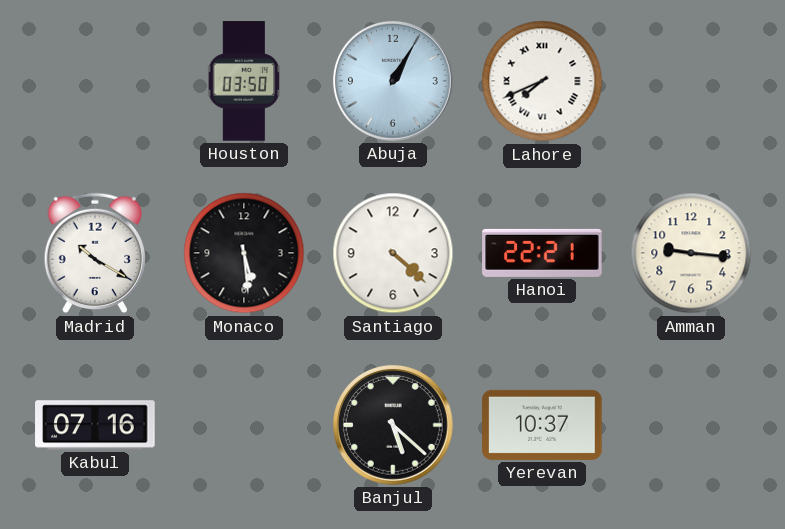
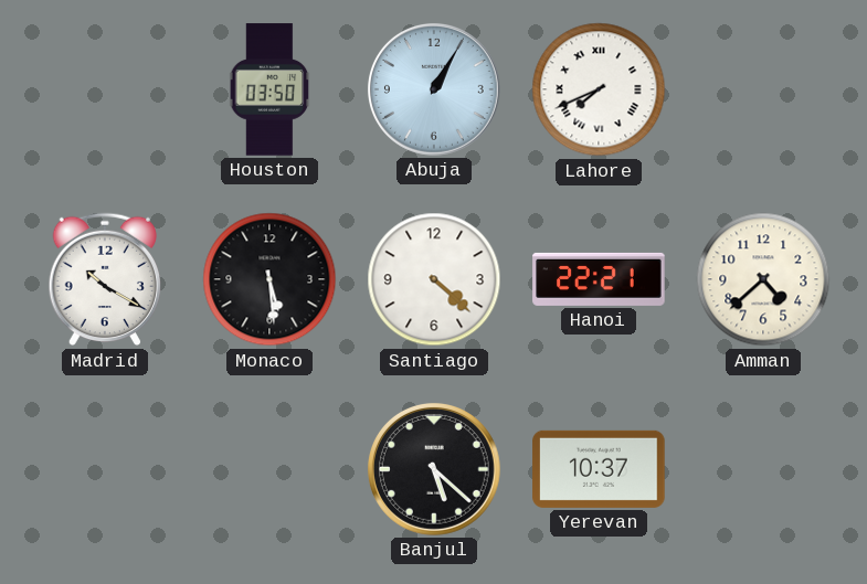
Amman: 9:16 -> 4:38 (763, 279)
Kabul: 07:16 -> none (95, 425)
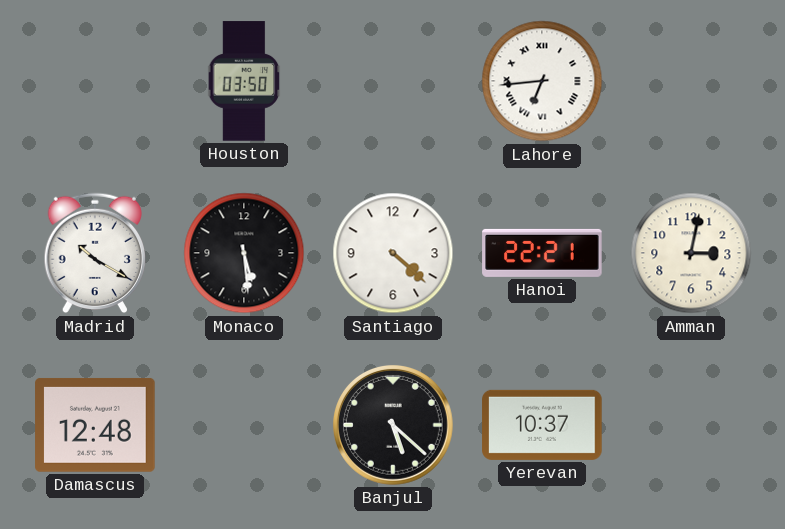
Abuja: 1:05 -> none (434, 89)
Lahore: 7:41 -> 6:44 (542, 81)
Amman: 4:38 -> 3:02 (691, 253)
Damascus: none -> 12:48 (95, 425)
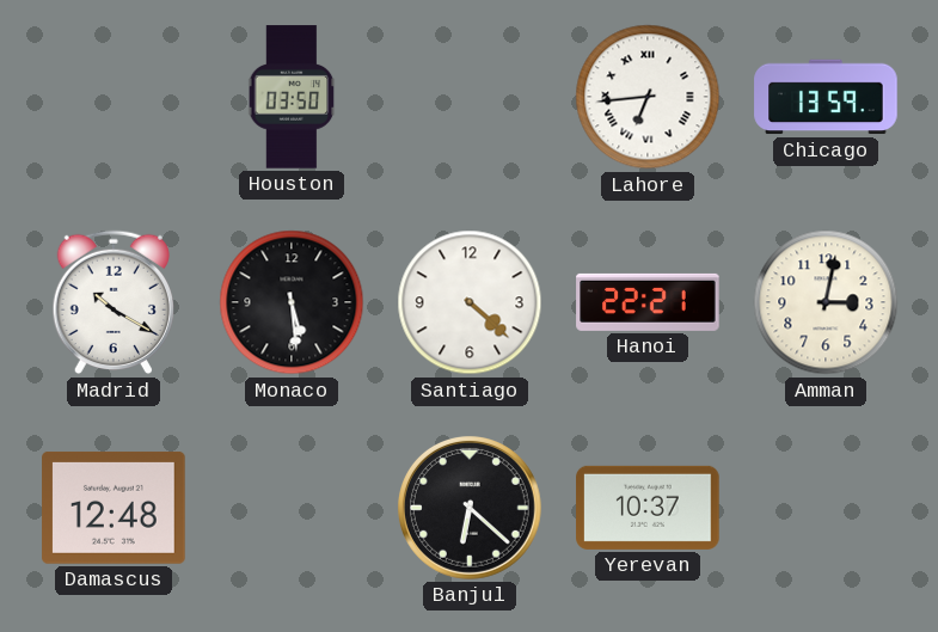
Chicago: none -> 13:59 (826, 97)
Banjul: 5:22 -> 6:22 (470, 508)
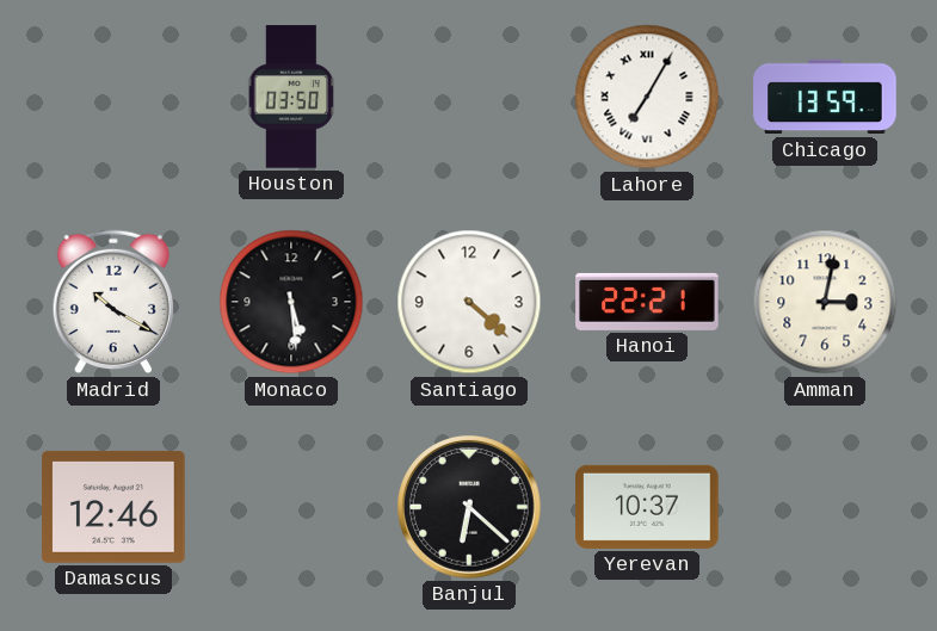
Lahore: 6:44 -> 7:05 (647, 97)
Damascus: 12:48 -> 12:46 (113, 507)
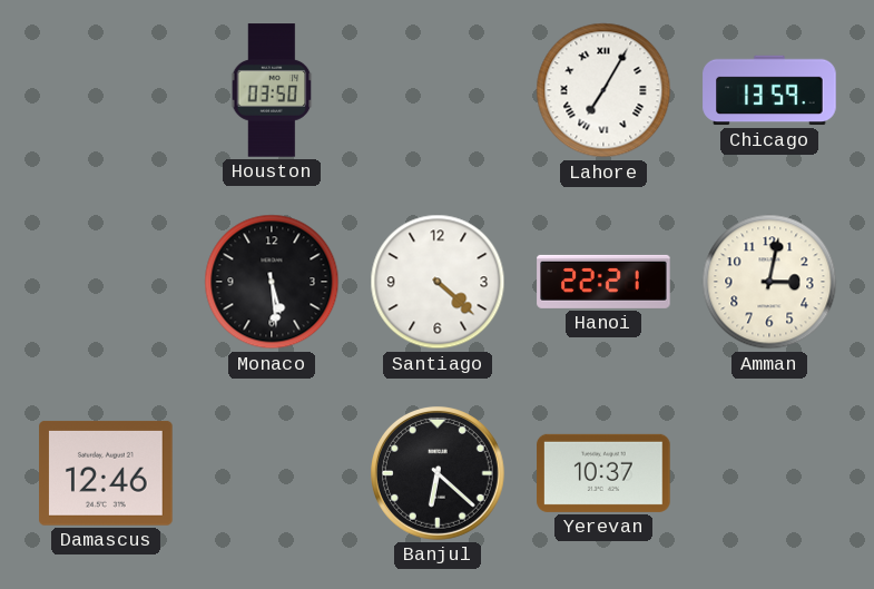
Madrid: 10:20 -> none (113, 302)
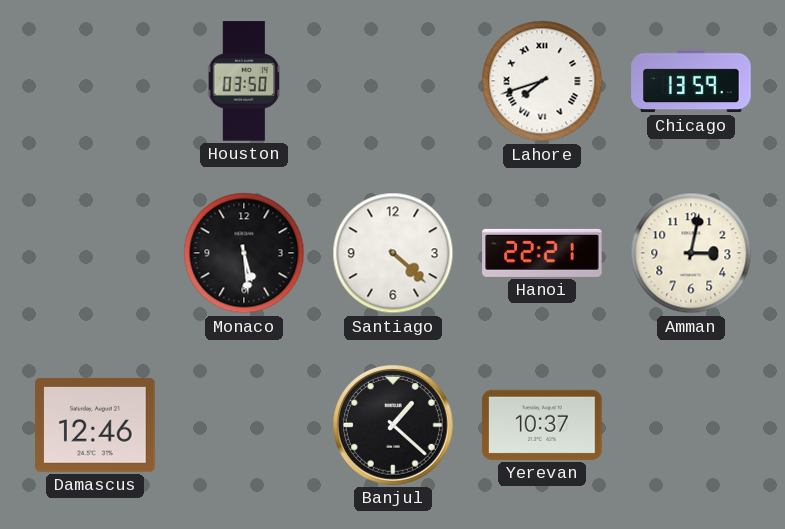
Lahore: 7:05 -> 7:42 (542, 81)
Banjul: 6:22 -> 1:22 (393, 425)
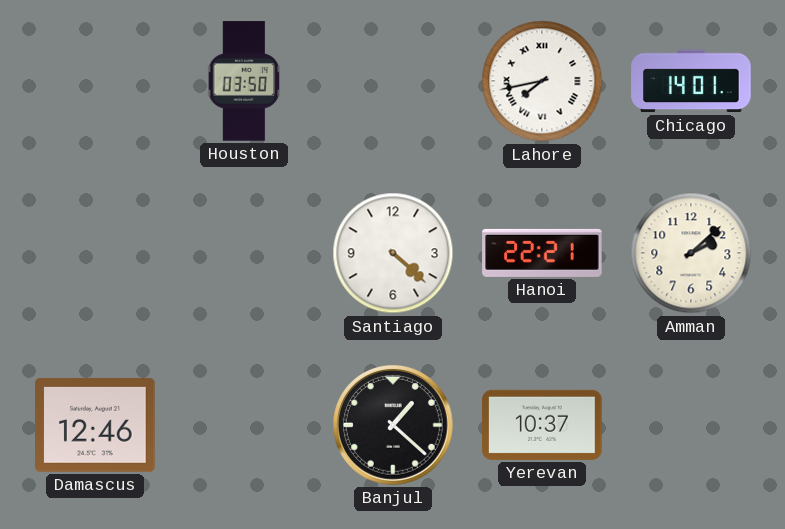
Lahore: 7:42 -> 7:43 (542, 81)
Chicago: 13:59 -> 14:01 (691, 81)
Monaco: 5:29 -> none (244, 253)
Amman: 3:02 -> 2:08 (691, 253)
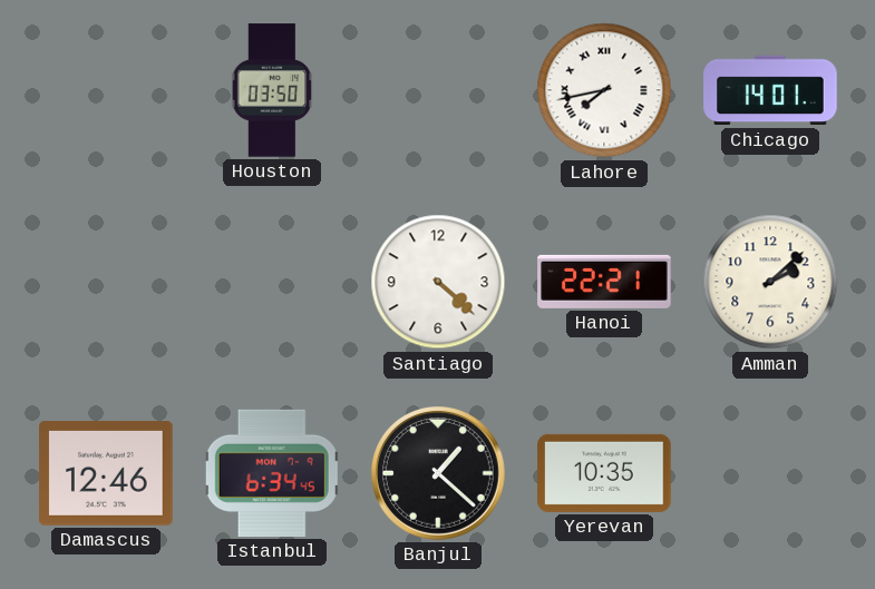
Istanbul: none -> 6:34 (272, 473)
Yerevan: 10:37 -> 10:35 (604, 473)
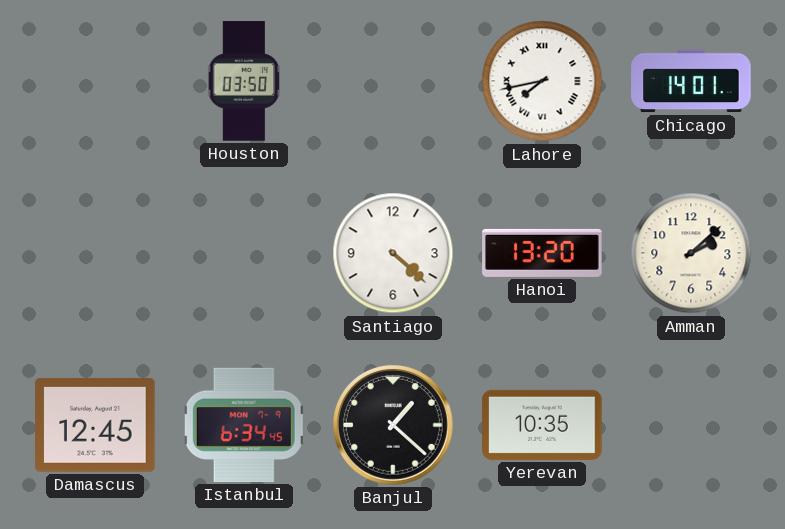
Hanoi: 22:21 -> 13:20 (542, 253)
Damascus: 12:46 -> 12:45 (95, 425)
